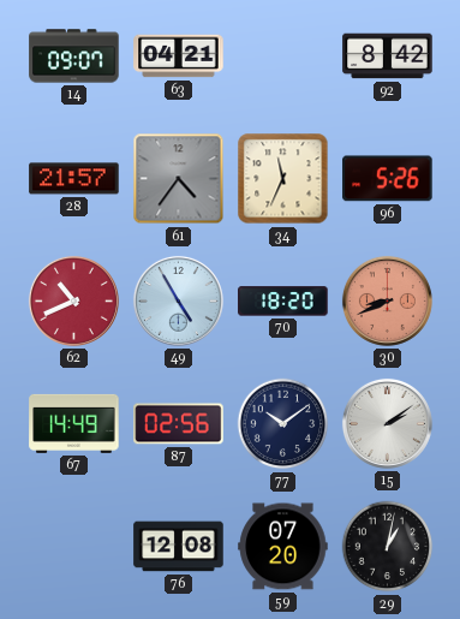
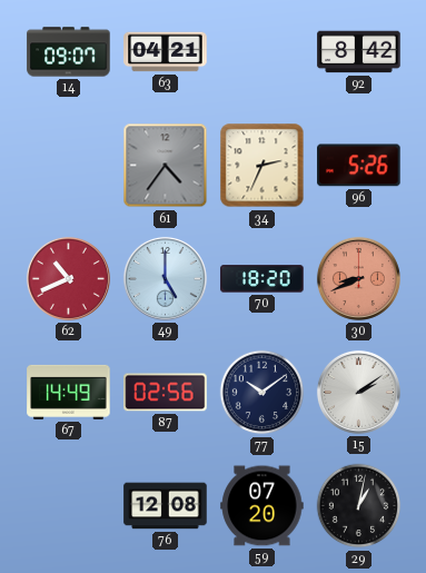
28: 21:57 -> none (74, 179)
34: 11:34 -> 2:34 (262, 166)
49: 4:55 -> 5:00 (165, 278)
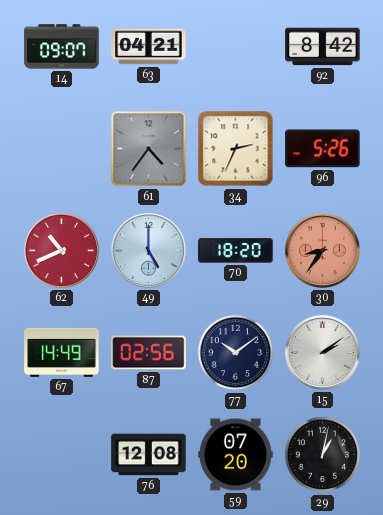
30: 8:41 -> 8:36 (322, 250)
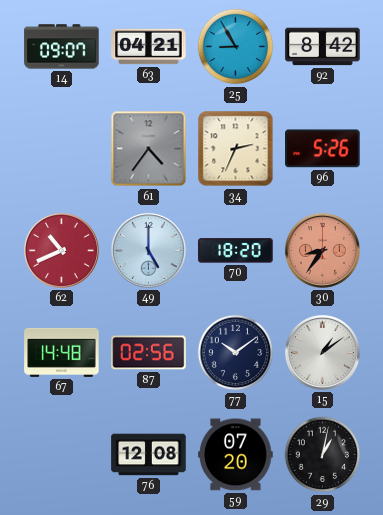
25: none -> 8:55 (236, 47)
67: 14:49 -> 14:48 (62, 352)
15: 2:09 -> 1:09 (322, 352)
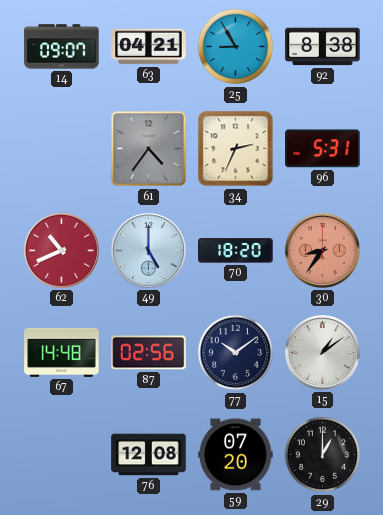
92: 8:42 -> 8:38 (323, 47)
96: 5:26 -> 5:31 (323, 149)
29: 1:02 -> 1:00 (323, 455)
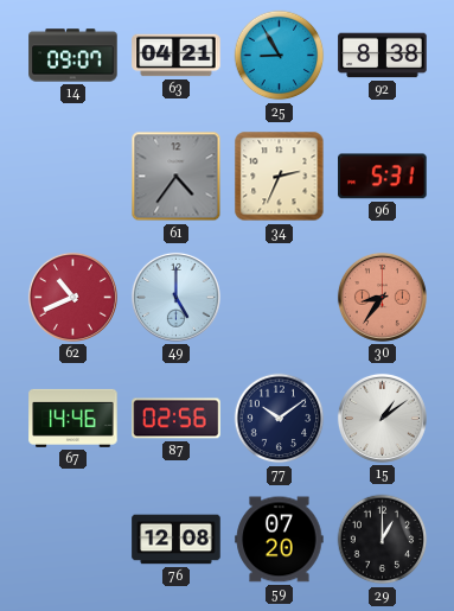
70: 18:20 -> none (236, 251)
67: 14:48 -> 14:46 (73, 418)
